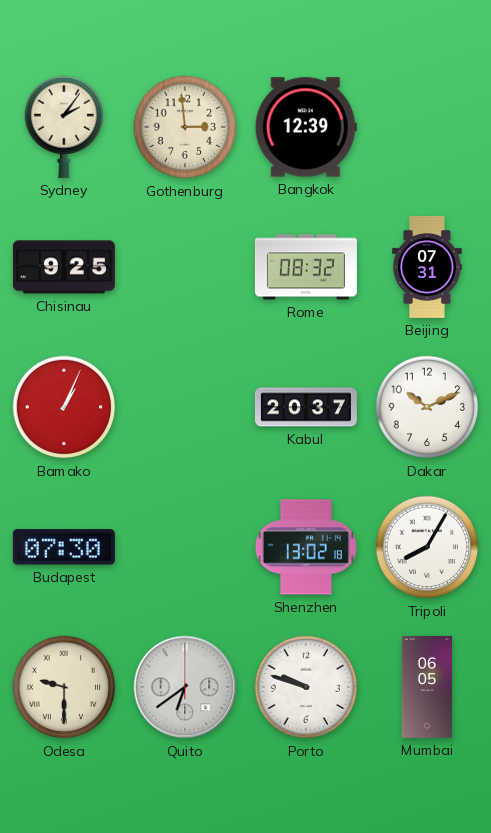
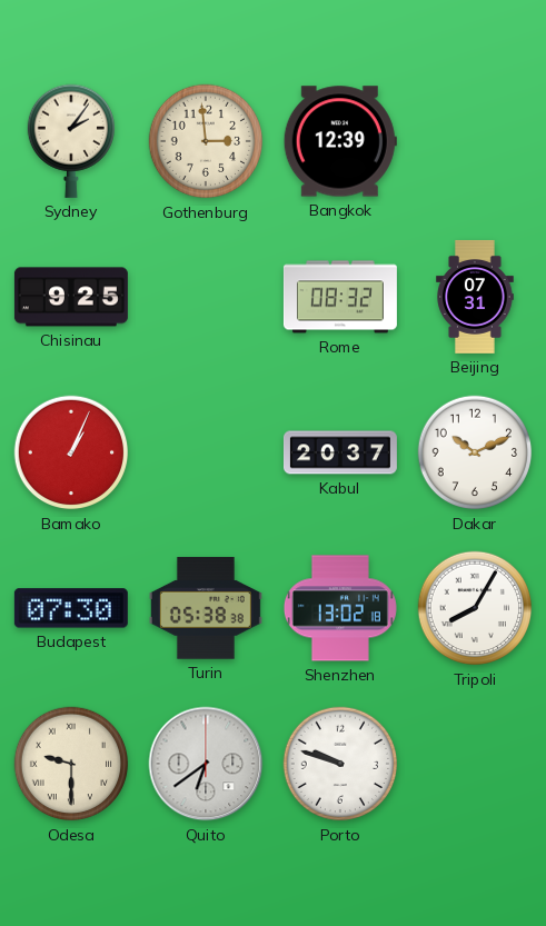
Turin: none -> 05:38 (206, 608)
Mumbai: 06:05 -> none (427, 687)
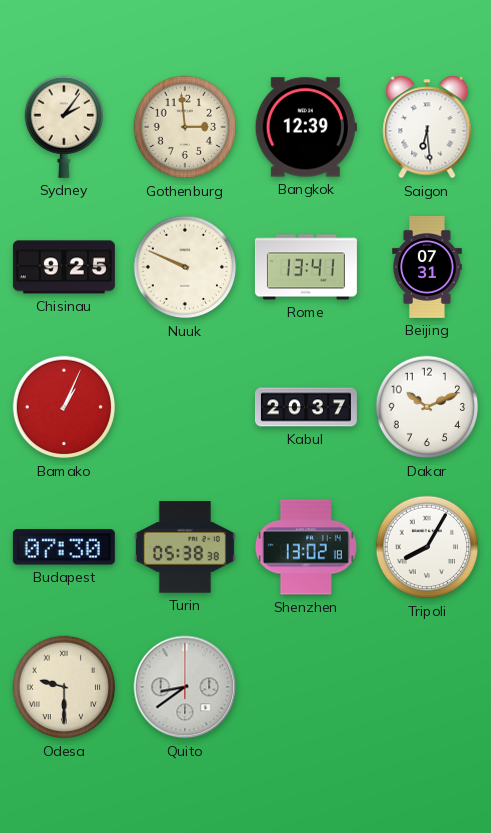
Saigon: none -> 6:29 (427, 127)
Nuuk: none -> 9:49 (185, 267)
Rome: 08:32 -> 13:41 (306, 267)
Quito: 6:39 -> 8:39 (185, 687)
Porto: 9:48 -> none (340, 764)
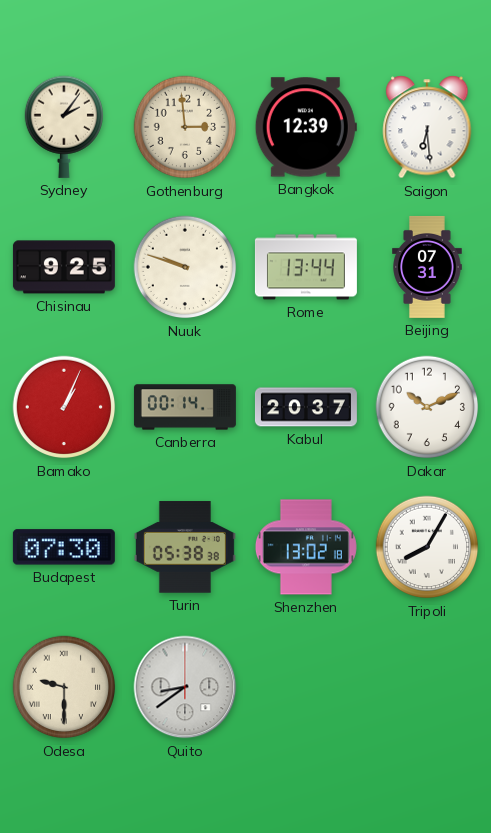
Nuuk: 9:49 -> 9:48 (185, 267)
Rome: 13:41 -> 13:44 (306, 267)
Canberra: none -> 00:14 (185, 407)
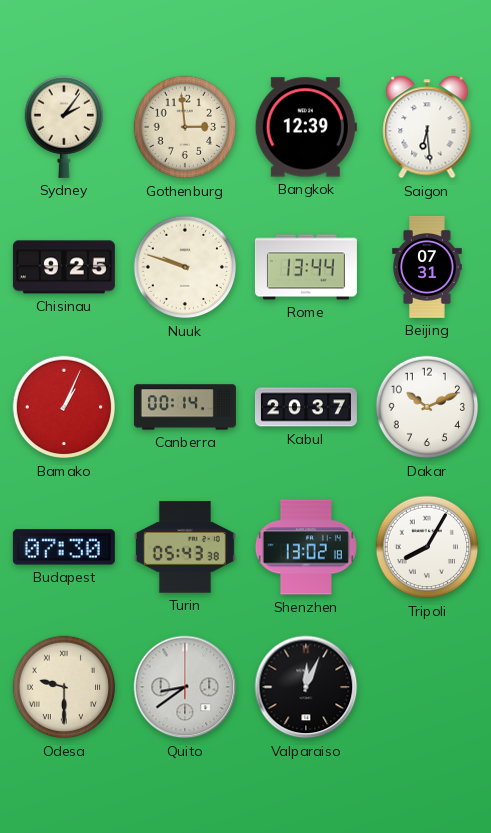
Turin: 05:38 -> 05:43 (185, 547)
Valparaiso: none -> 12:04 (306, 687)
